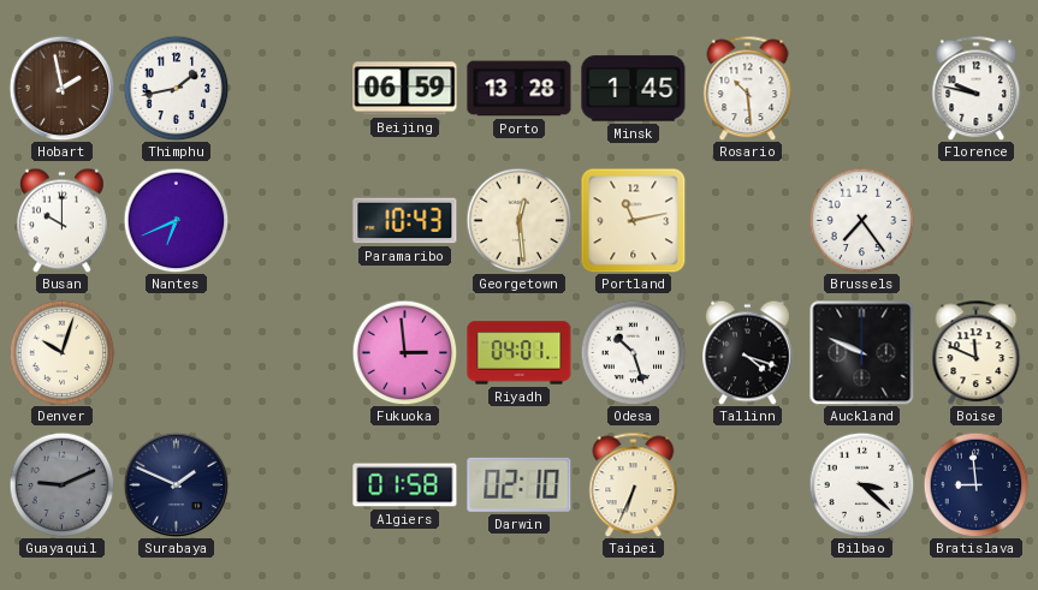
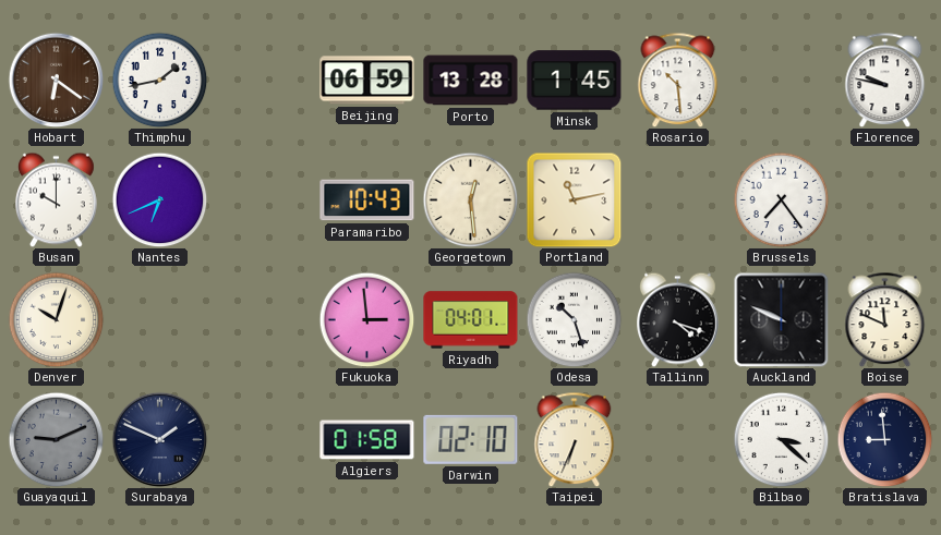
Hobart: 1:58 -> 6:21 (56, 80)
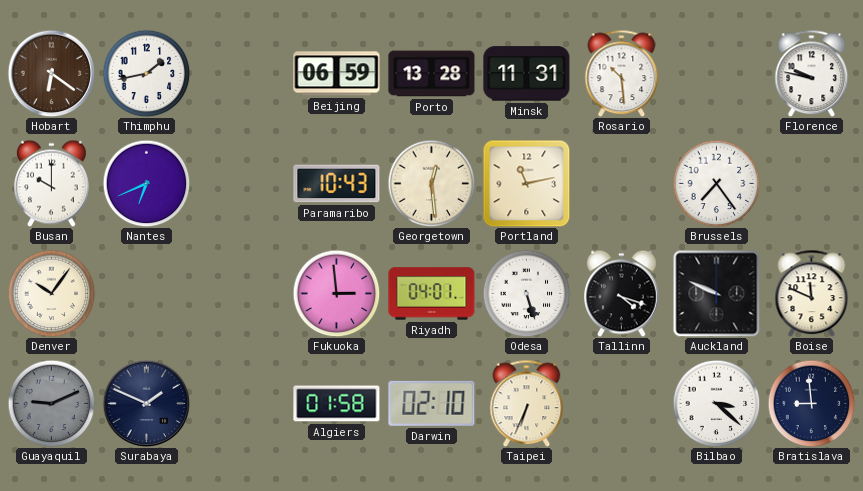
Minsk: 1:45 -> 11:31 (527, 74)
Denver: 10:03 -> 10:06 (51, 293)
Odesa: 10:27 -> 5:27 (526, 293)
